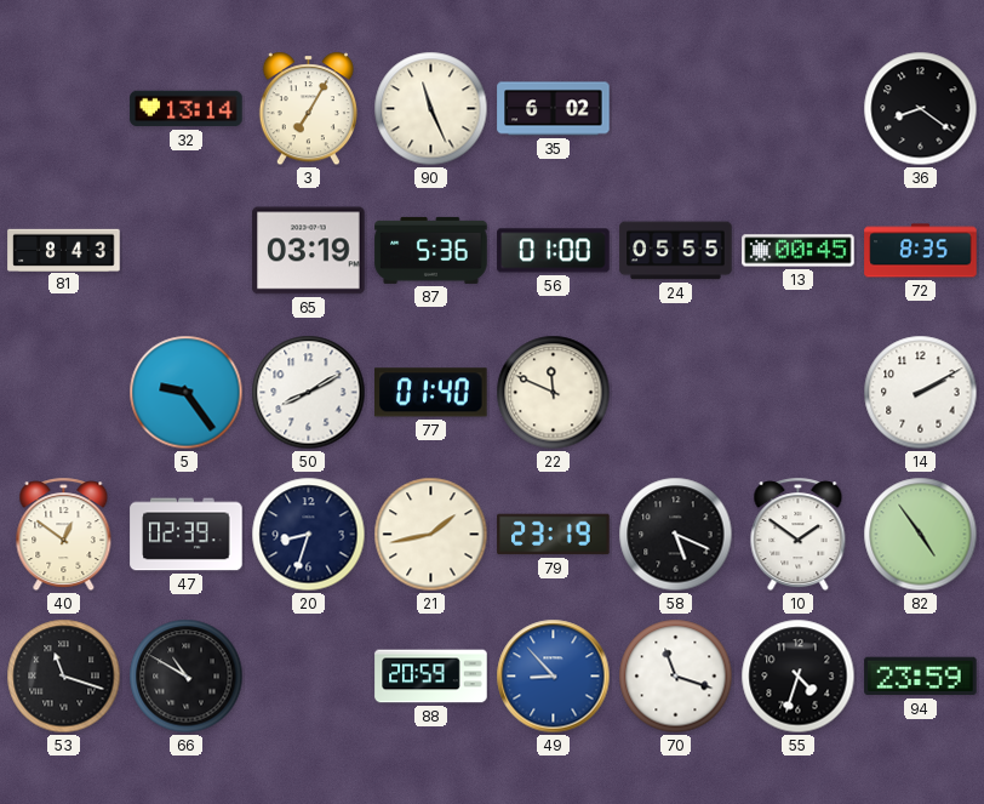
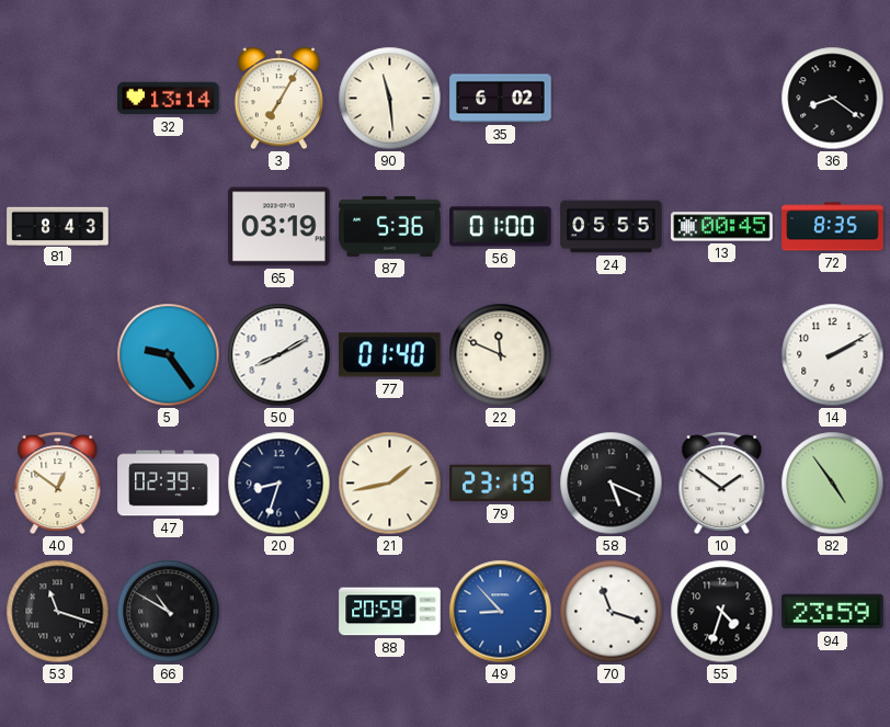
90: 11:26 -> 11:29 (390, 99)
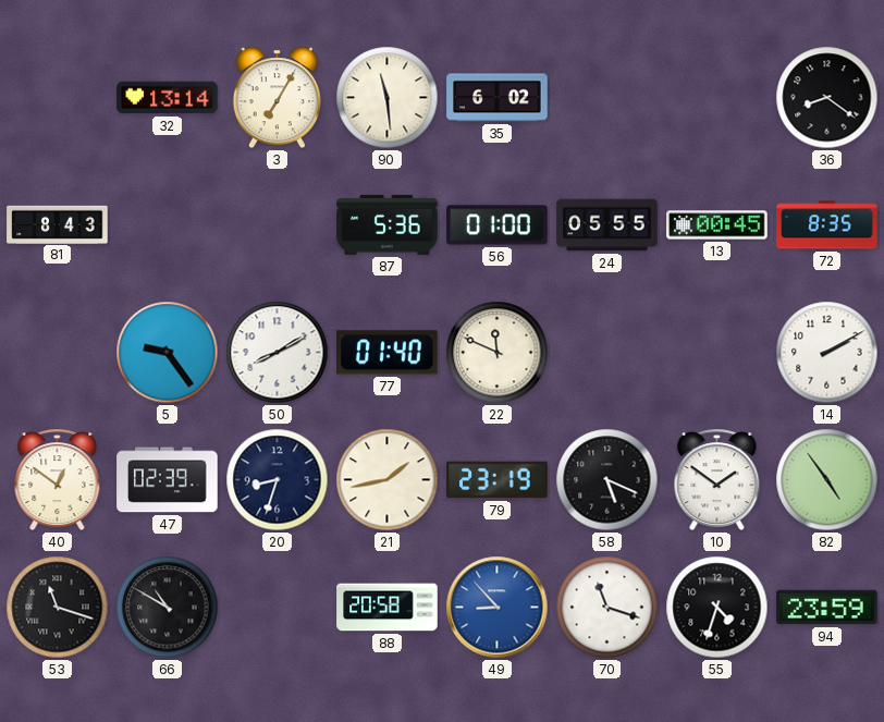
65: 03:19 -> none (279, 227)
88: 20:59 -> 20:58 (388, 608)
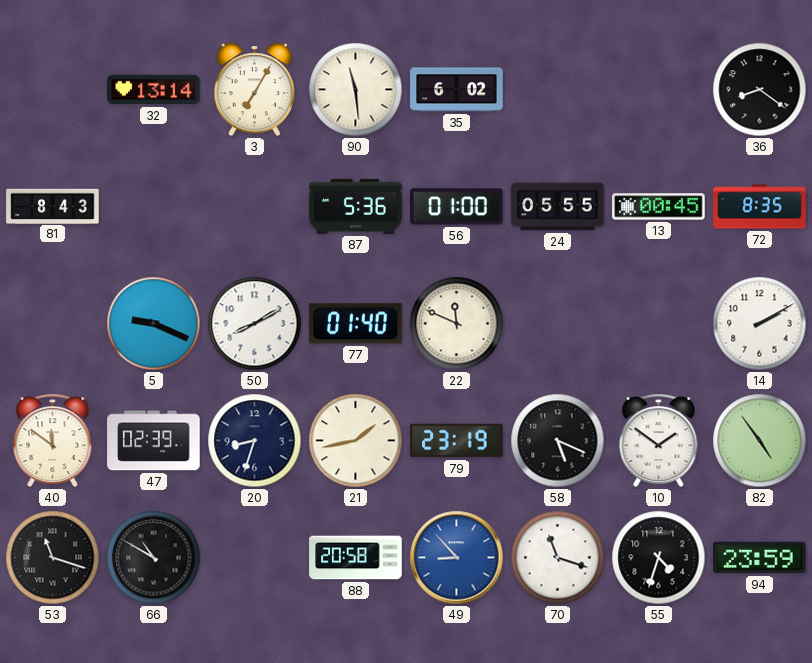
5: 9:24 -> 9:19 (154, 324)
40: 12:51 -> 11:51 (53, 441)
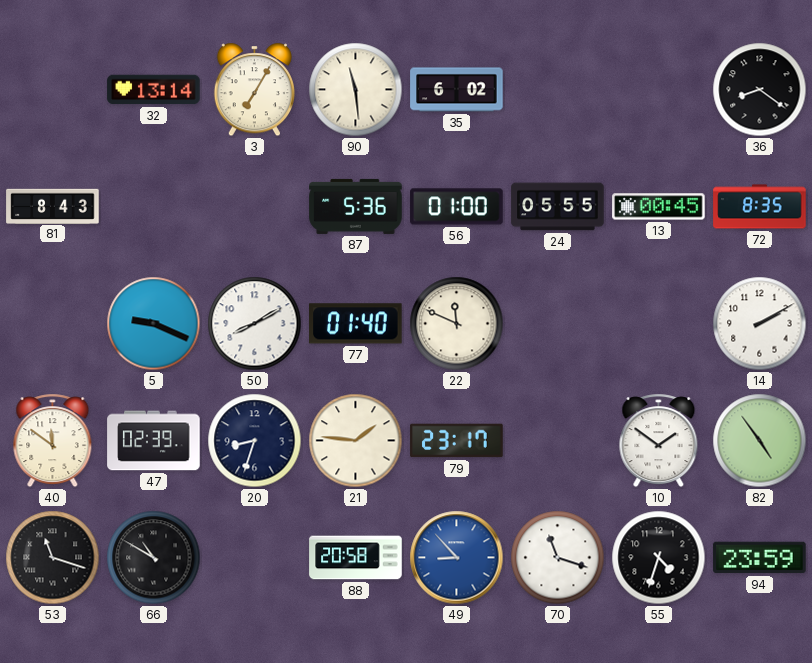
21: 1:43 -> 1:46 (356, 441)
79: 23:19 -> 23:17 (457, 441)
58: 5:19 -> none (558, 441)
